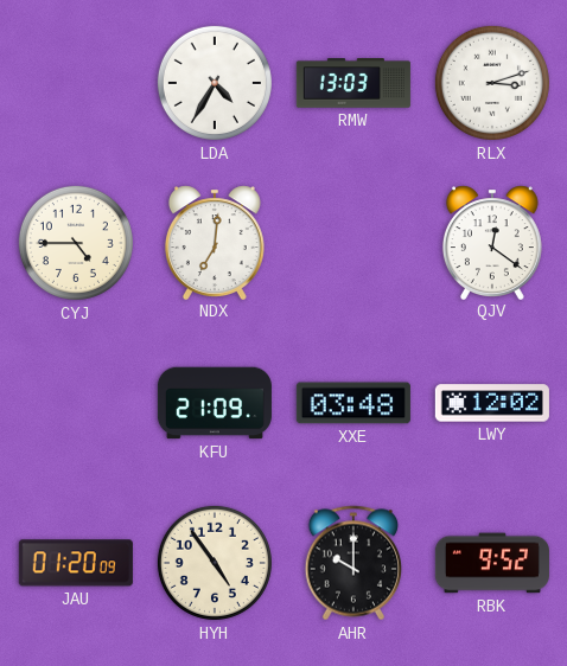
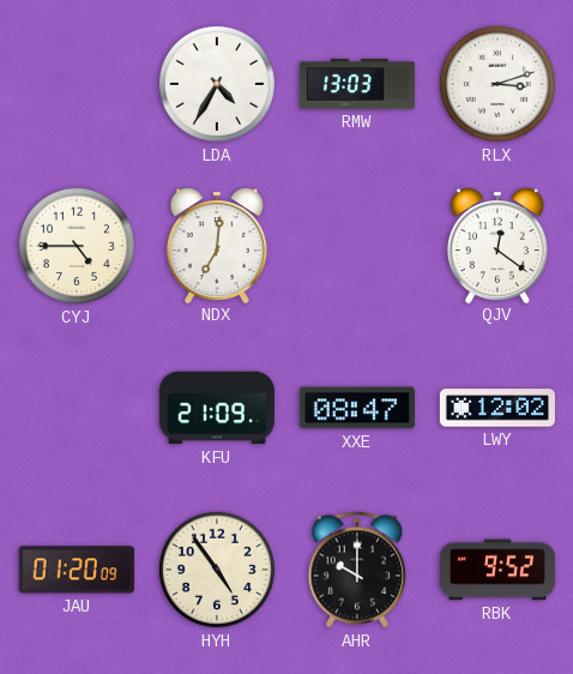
XXE: 03:48 -> 08:47 (357, 408)
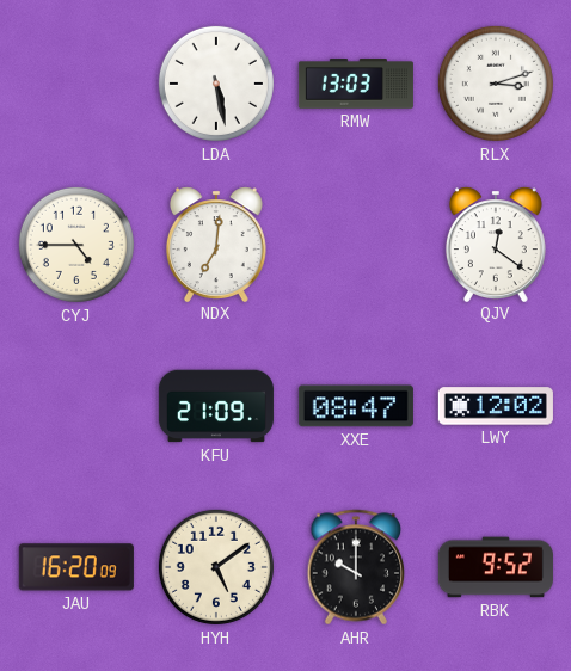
LDA: 4:35 -> 5:28 (216, 84)
JAU: 01:20 -> 16:20 (76, 567)
HYH: 4:54 -> 5:09 (216, 567)
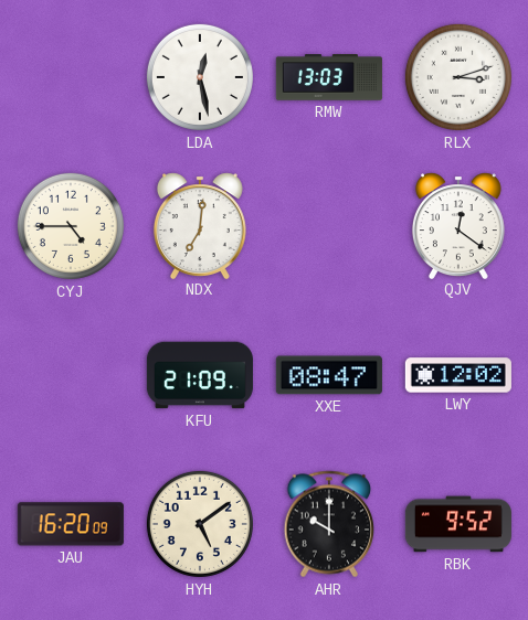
LDA: 5:28 -> 12:28 (200, 77)
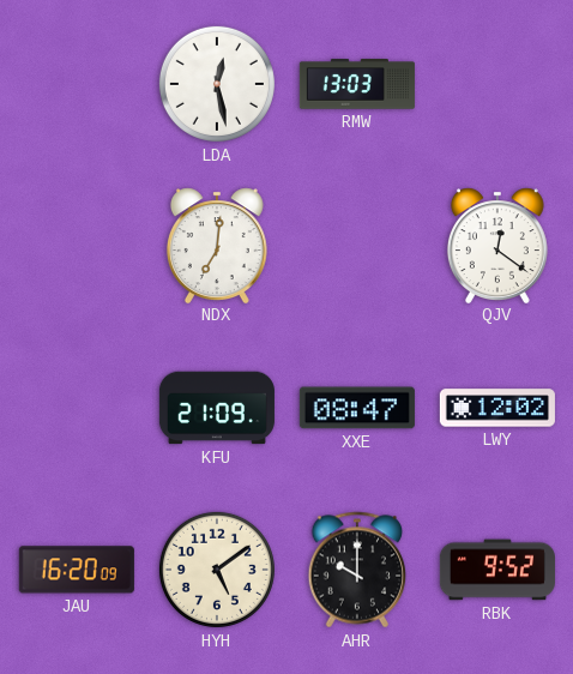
RLX: 3:12 -> none (458, 77)
CYJ: 4:45 -> none (71, 226)
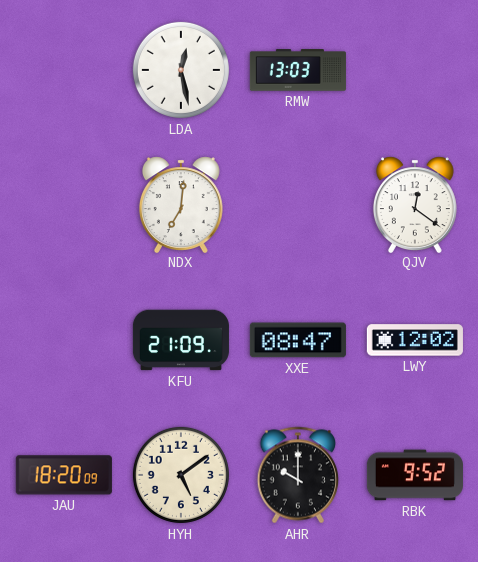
JAU: 16:20 -> 18:20 (64, 475)
